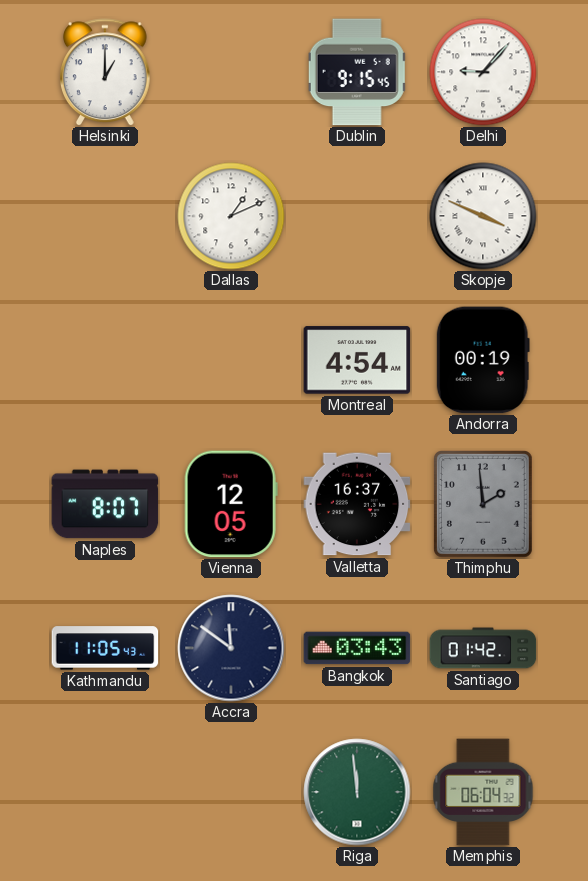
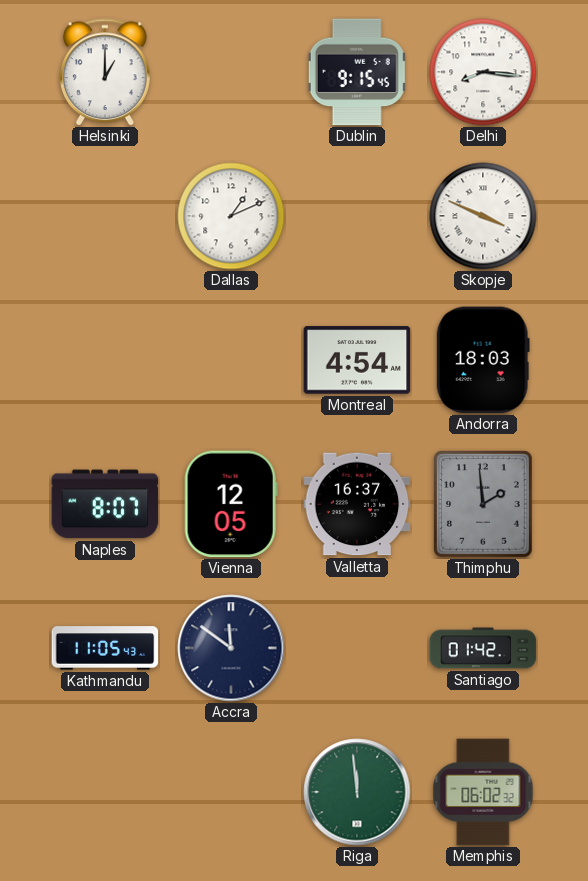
Delhi: 9:07 -> 8:16 (483, 72)
Andorra: 00:19 -> 18:03 (483, 360)
Bangkok: 03:43 -> none (357, 648)
Memphis: 06:04 -> 06:02 (483, 792)
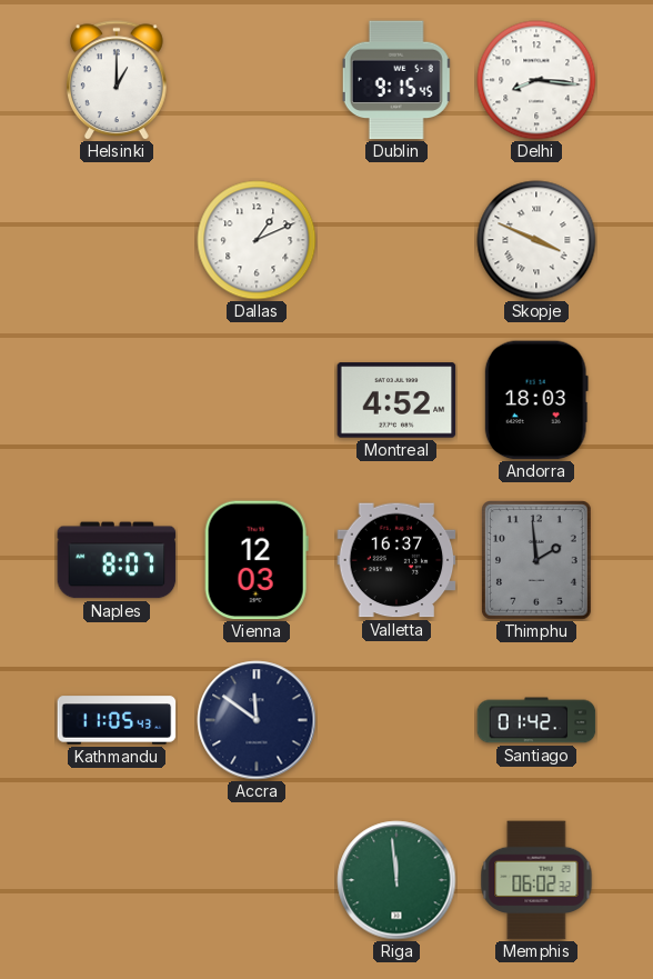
Montreal: 4:54 -> 4:52 (396, 400)
Vienna: 12:05 -> 12:03 (257, 560)
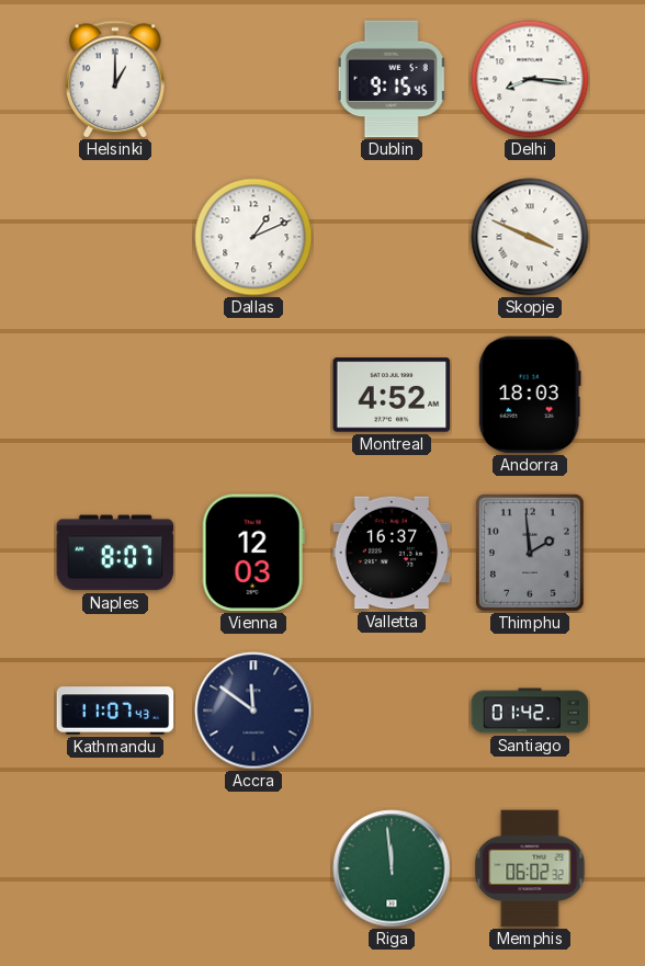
Kathmandu: 11:05 -> 11:07 (115, 711)
